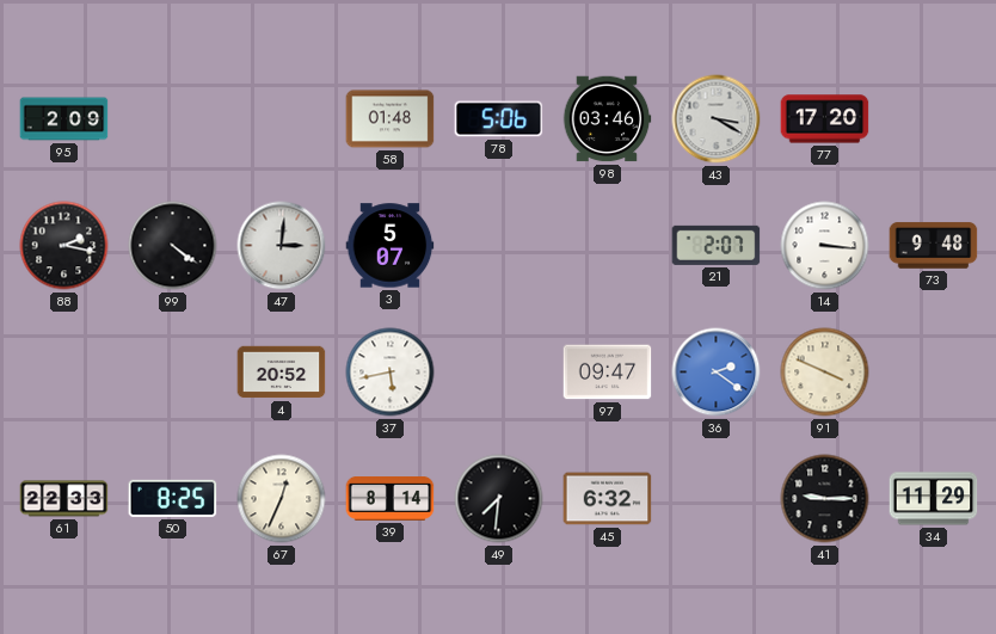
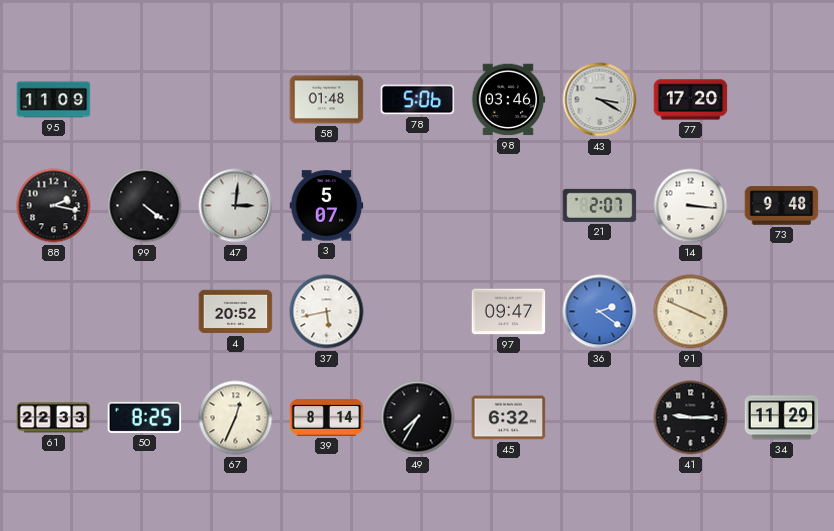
95: 2:09 -> 11:09 (54, 100)
49: 7:31 -> 7:35 (418, 418)
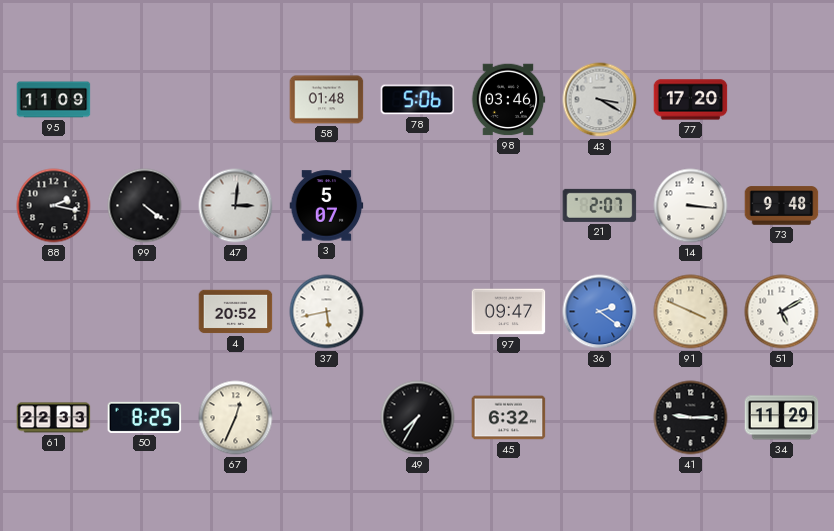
51: none -> 5:10 (782, 312)
39: 8:14 -> none (327, 418)
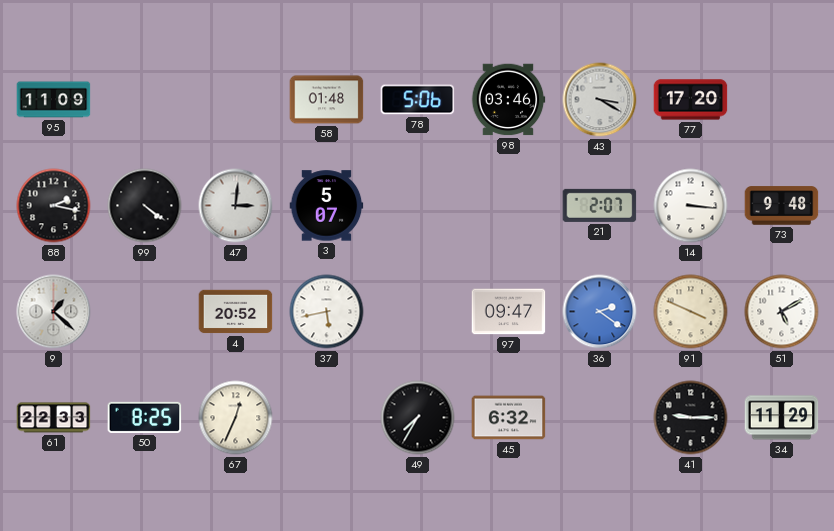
9: none -> 1:22 (54, 312)
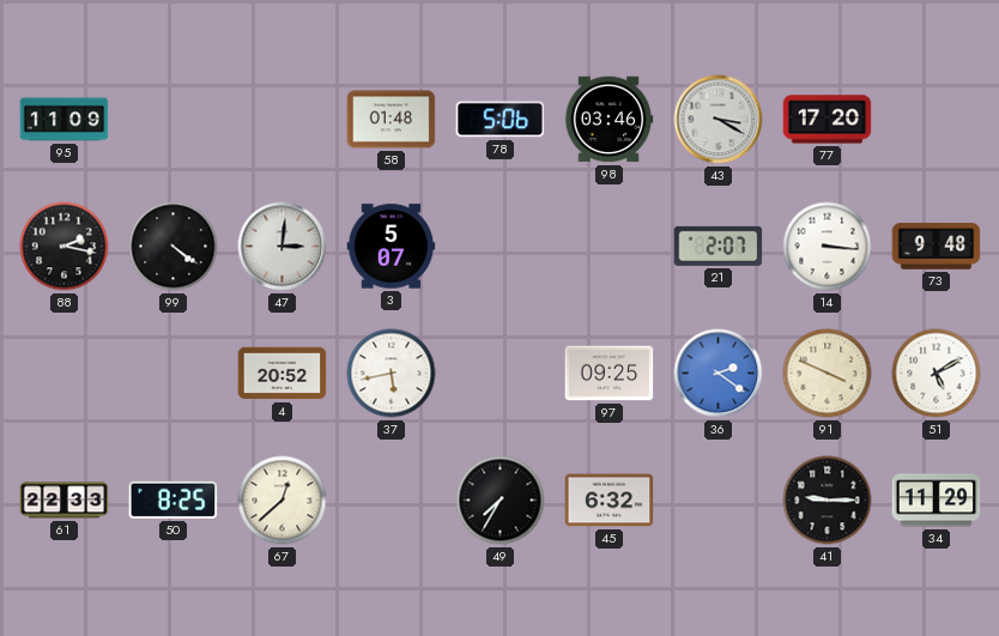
9: 1:22 -> none (54, 312)
97: 09:47 -> 09:25 (610, 374)
67: 12:34 -> 12:38 (283, 501)
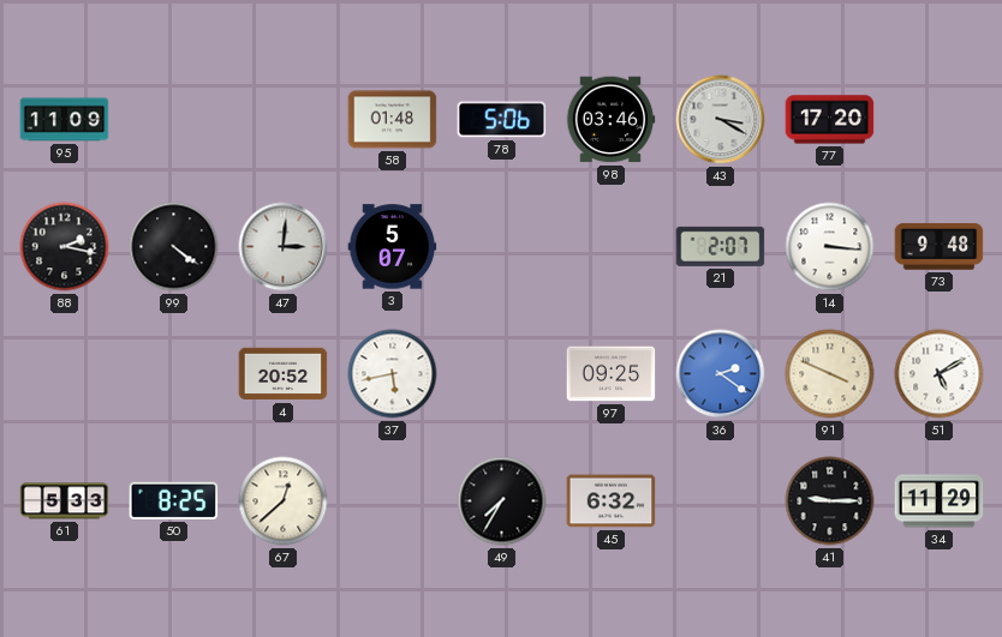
61: 22:33 -> 5:33 (65, 501)
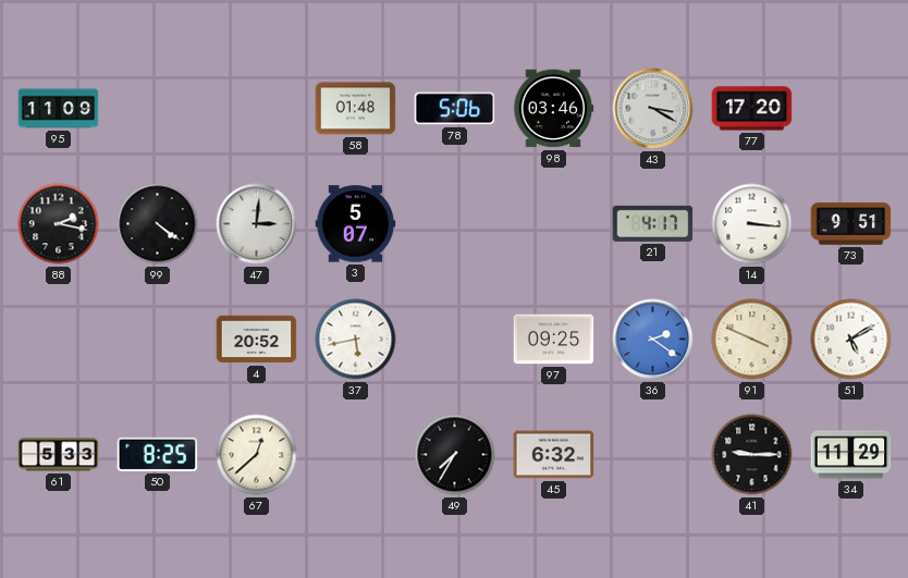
21: 2:07 -> 4:17 (653, 223)
73: 9:48 -> 9:51 (851, 224)
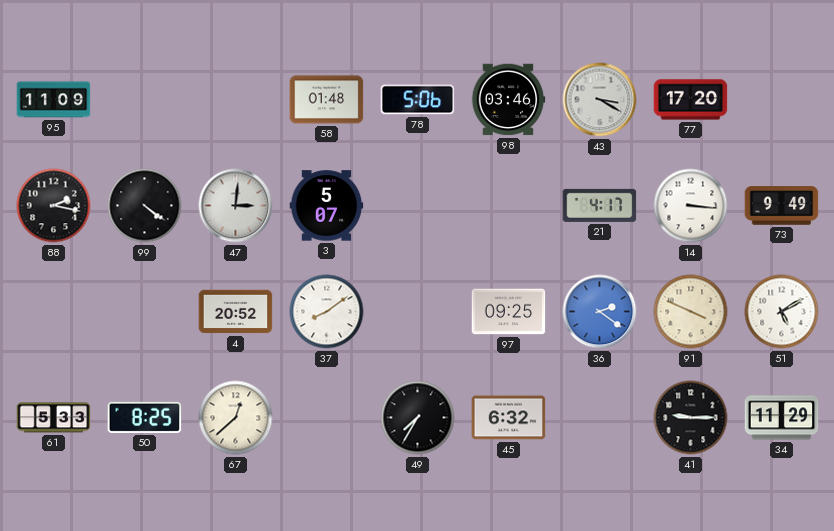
73: 9:51 -> 9:49 (782, 206)
37: 5:43 -> 8:09 (327, 312)
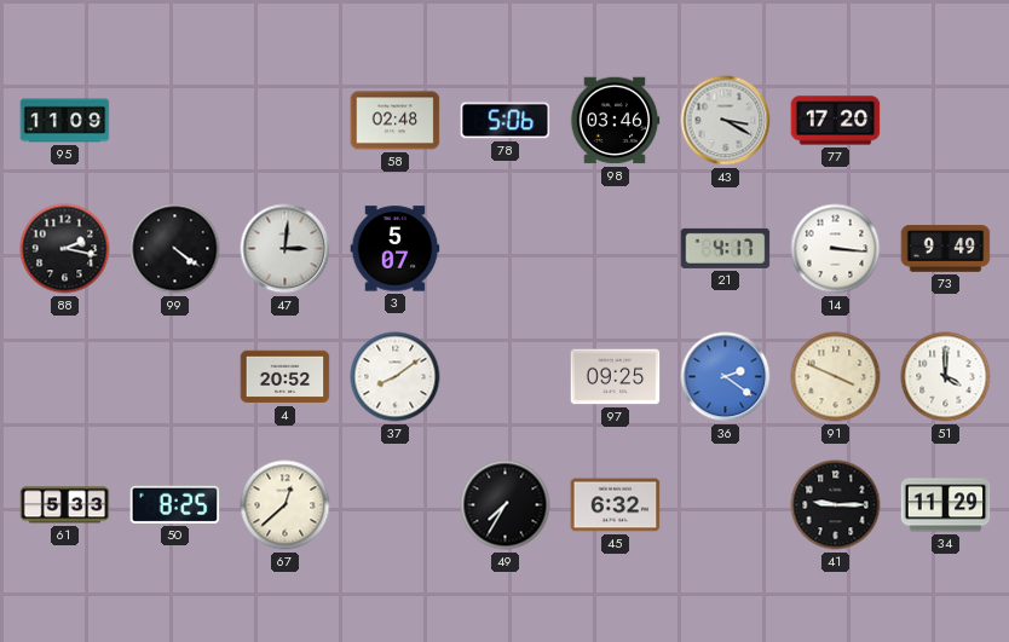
58: 01:48 -> 02:48 (396, 121)
51: 5:10 -> 4:00 (946, 377)
